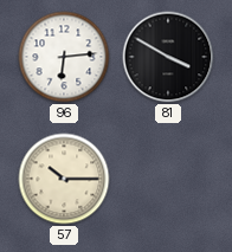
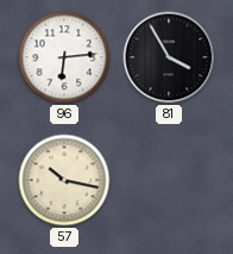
81: 3:50 -> 3:55 (169, 57)
57: 10:15 -> 10:17 (64, 180)
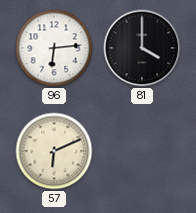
81: 3:55 -> 4:00 (142, 48)
57: 10:17 -> 6:11 (54, 151)
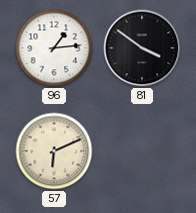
96: 6:14 -> 1:14 (54, 48)
81: 4:00 -> 3:51 (142, 48)
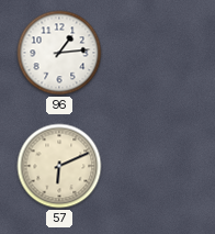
81: 3:51 -> none (142, 48)
